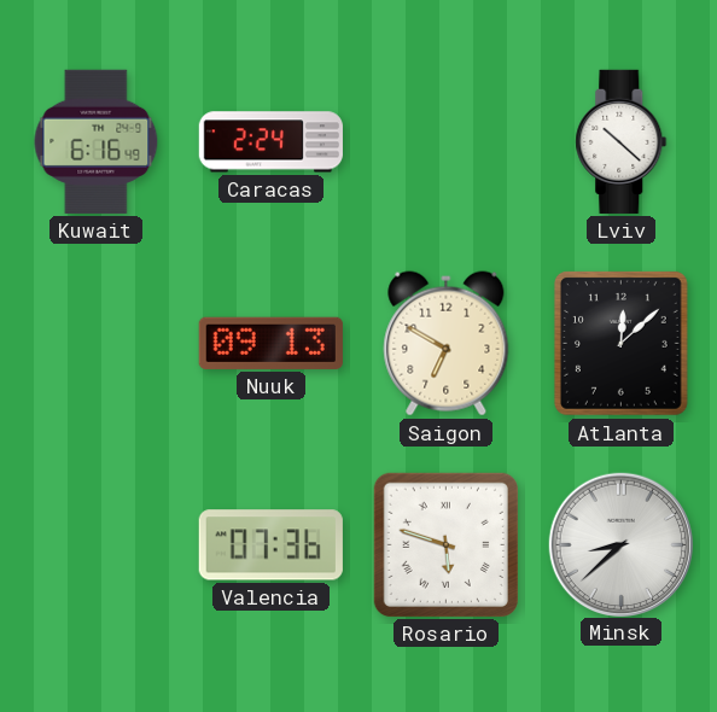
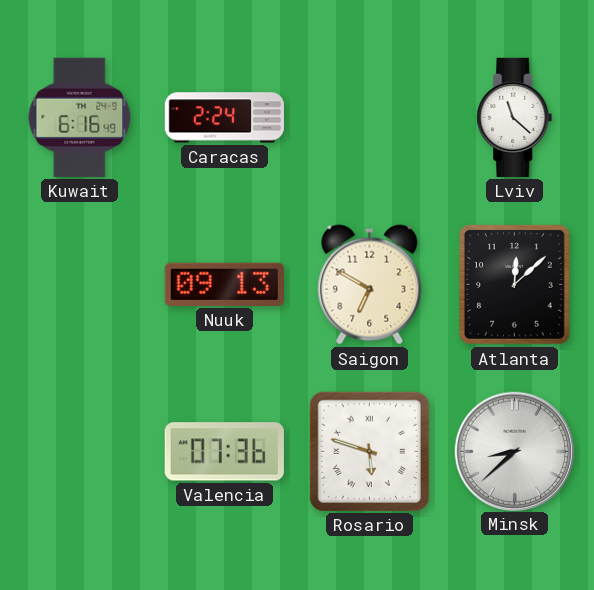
Lviv: 10:22 -> 11:22 (515, 117)
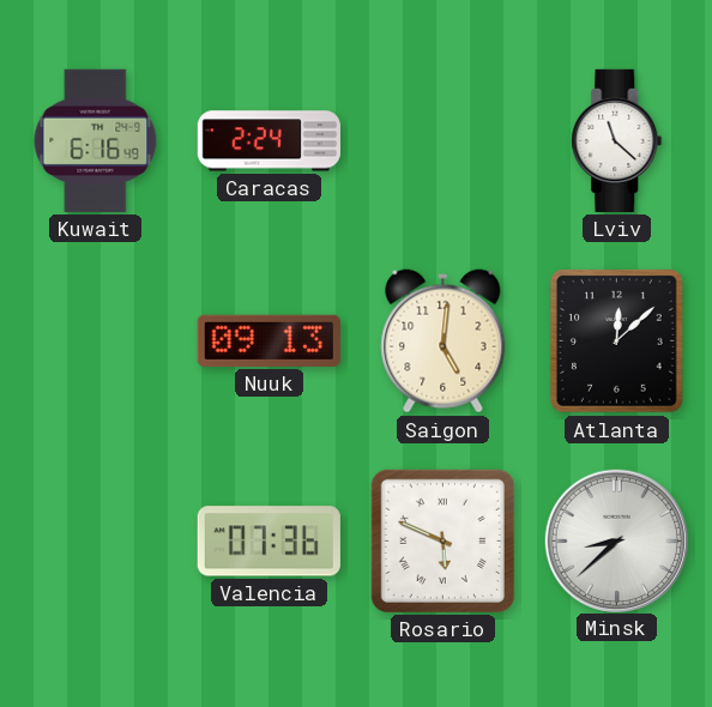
Saigon: 6:50 -> 5:01 (444, 342)
Rosario: 5:48 -> 5:49 (442, 540)
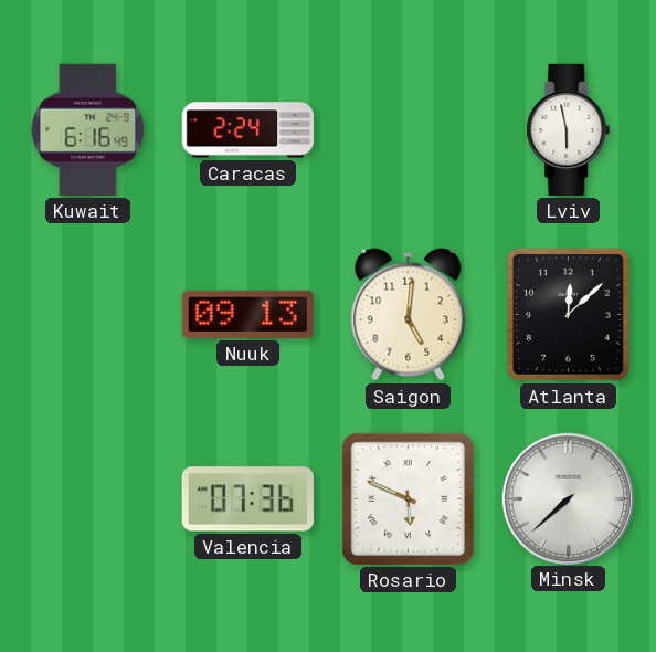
Lviv: 11:22 -> 5:58 (569, 129)
Minsk: 8:38 -> 7:38 (568, 498)
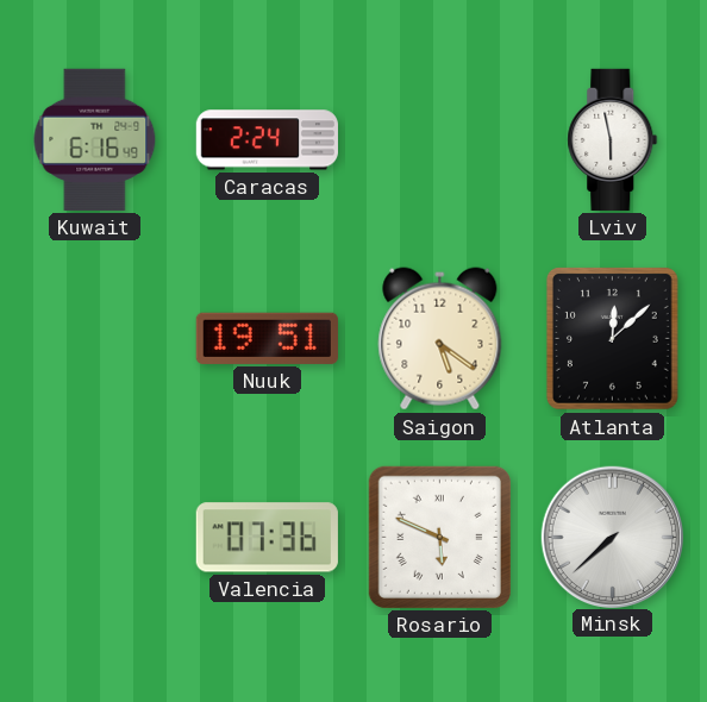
Nuuk: 09:13 -> 19:51 (267, 338)
Saigon: 5:01 -> 5:21 (440, 339)
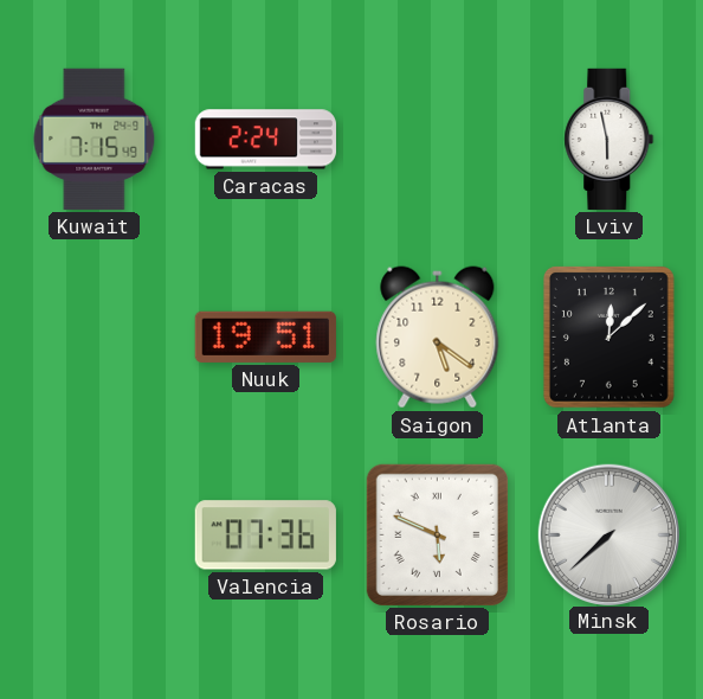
Kuwait: 6:16 -> 7:15 (95, 139)
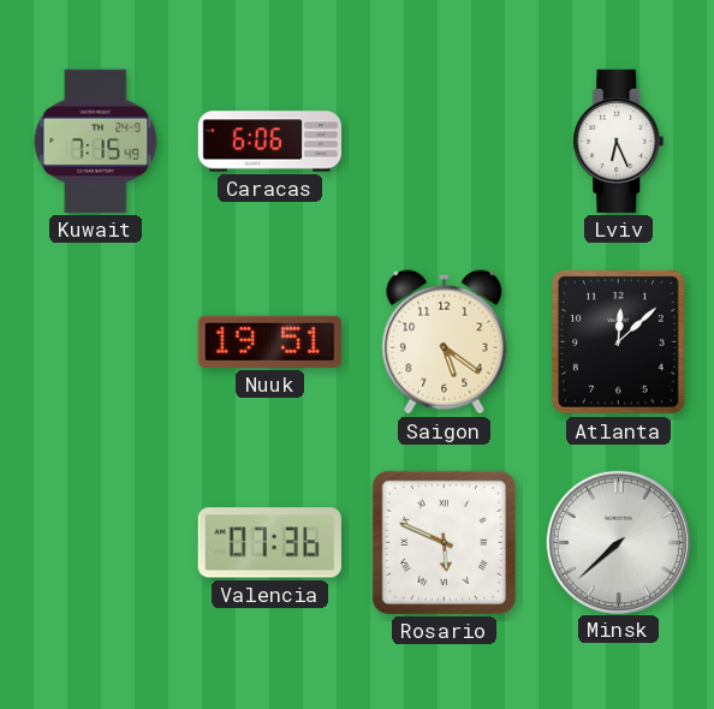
Caracas: 2:24 -> 6:06 (269, 142)
Lviv: 5:58 -> 6:26 (619, 141)
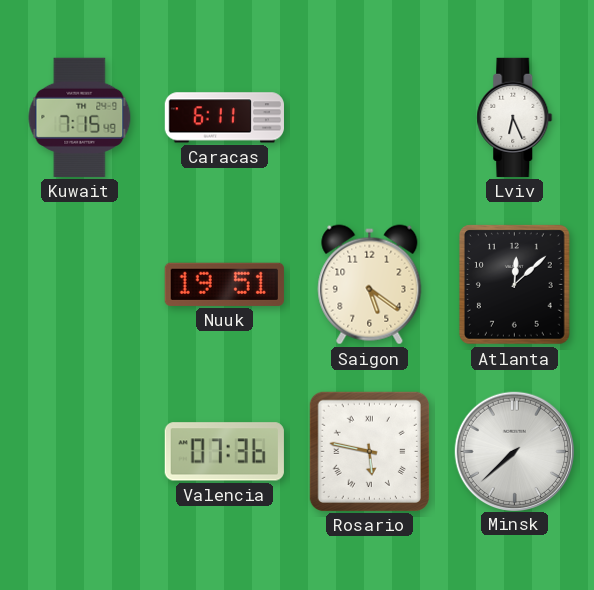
Caracas: 6:06 -> 6:11 (224, 118)
Rosario: 5:49 -> 5:47 (369, 451)
